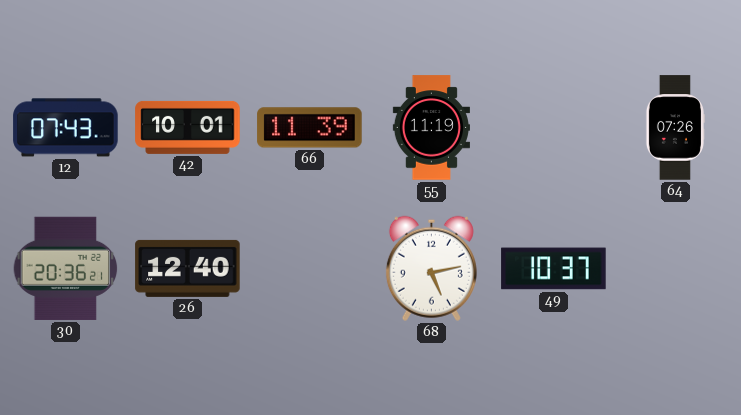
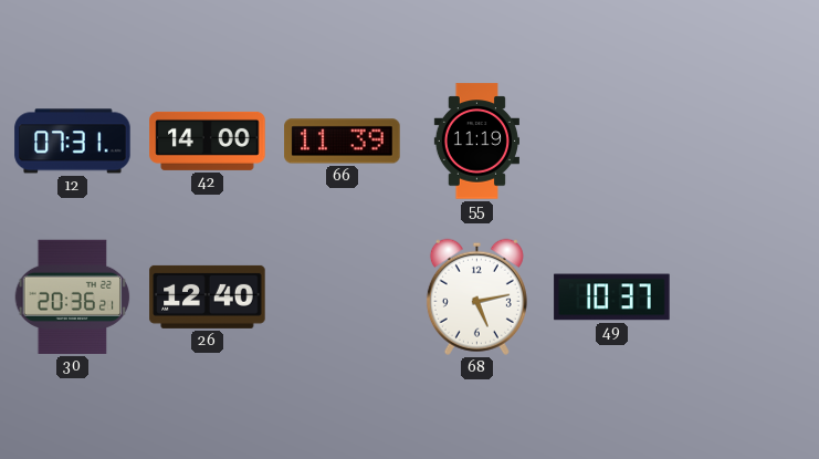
12: 07:43 -> 07:31 (73, 142)
42: 10:01 -> 14:00 (208, 140)
64: 07:26 -> none (675, 128)
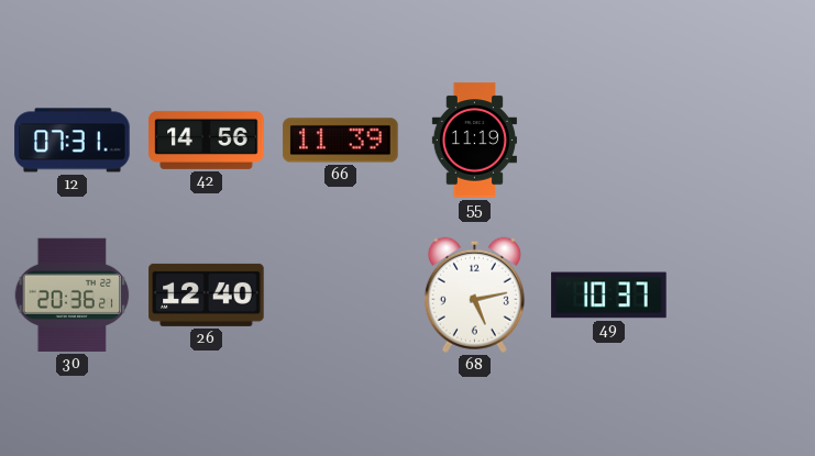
42: 14:00 -> 14:56 (207, 140)
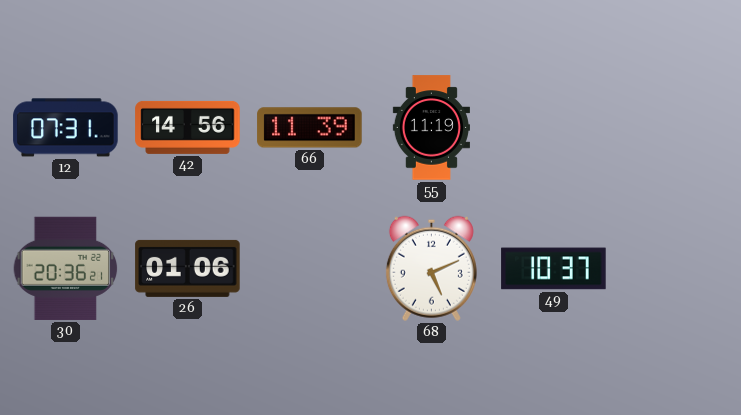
26: 12:40 -> 01:06 (188, 268)
68: 5:13 -> 5:11 (431, 268)
